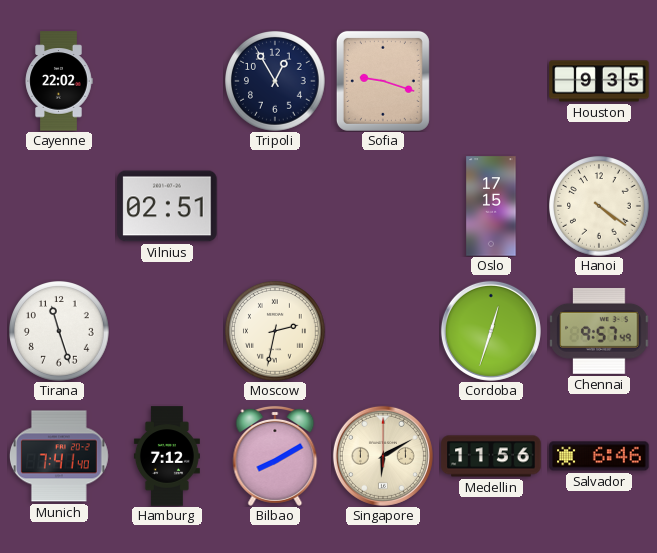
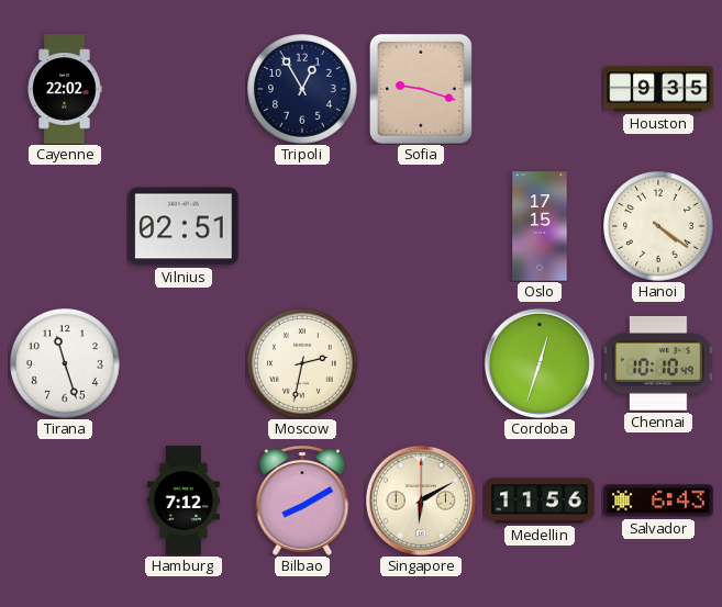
Chennai: 9:57 -> 10:10 (658, 363)
Munich: 7:41 -> none (59, 456)
Salvador: 6:46 -> 6:43 (658, 501)
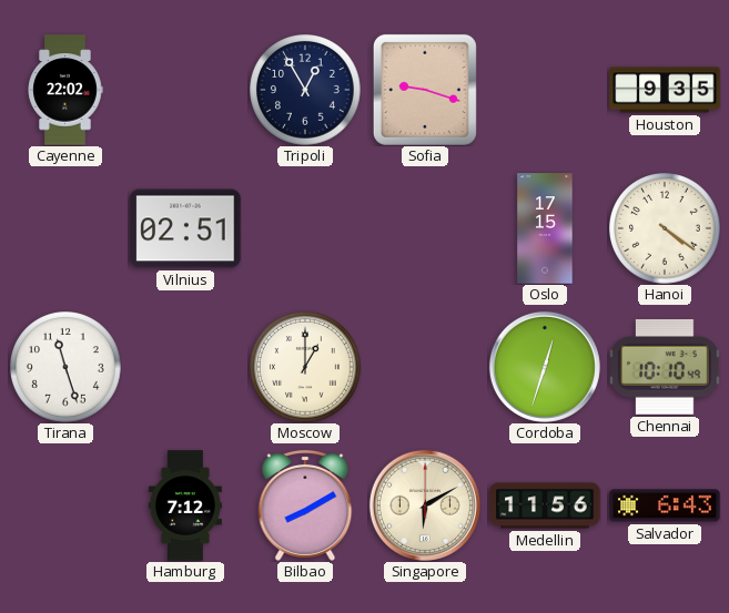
Moscow: 2:32 -> 1:00 (306, 368)
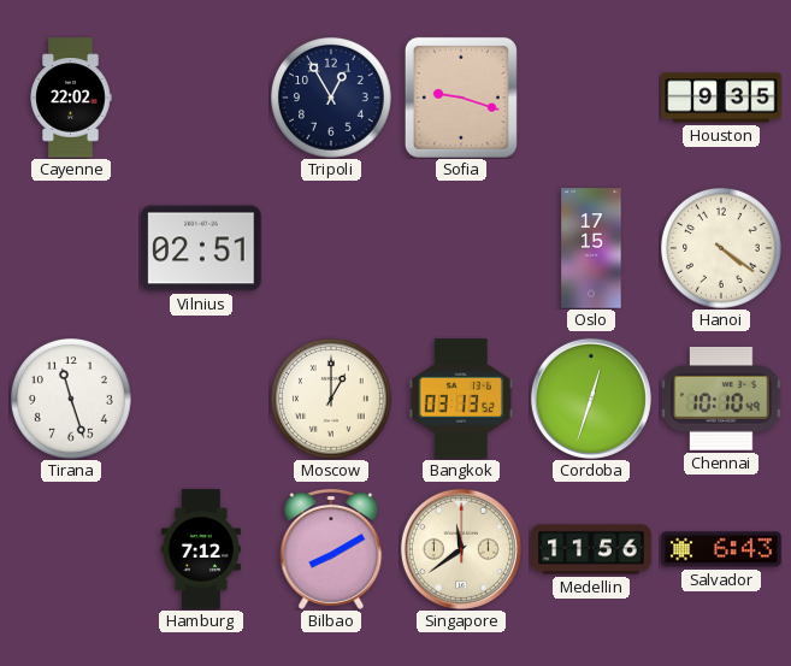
Bangkok: none -> 03:13 (461, 399)
Singapore: 6:10 -> 11:39 (461, 549)
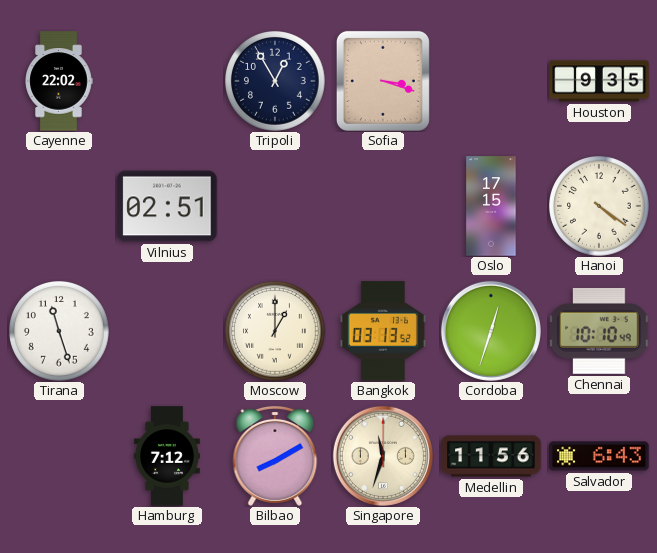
Sofia: 9:18 -> 3:18 (383, 81)
Singapore: 11:39 -> 11:33 (383, 456)
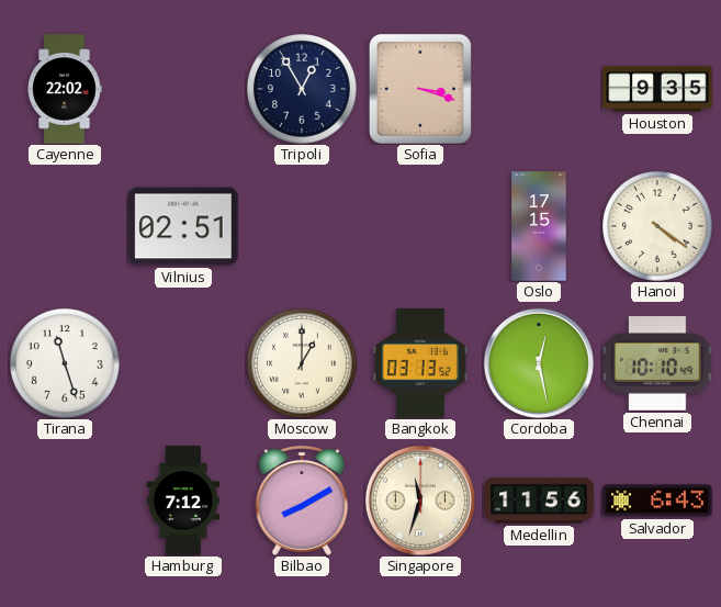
Cordoba: 12:33 -> 12:28 (539, 363)
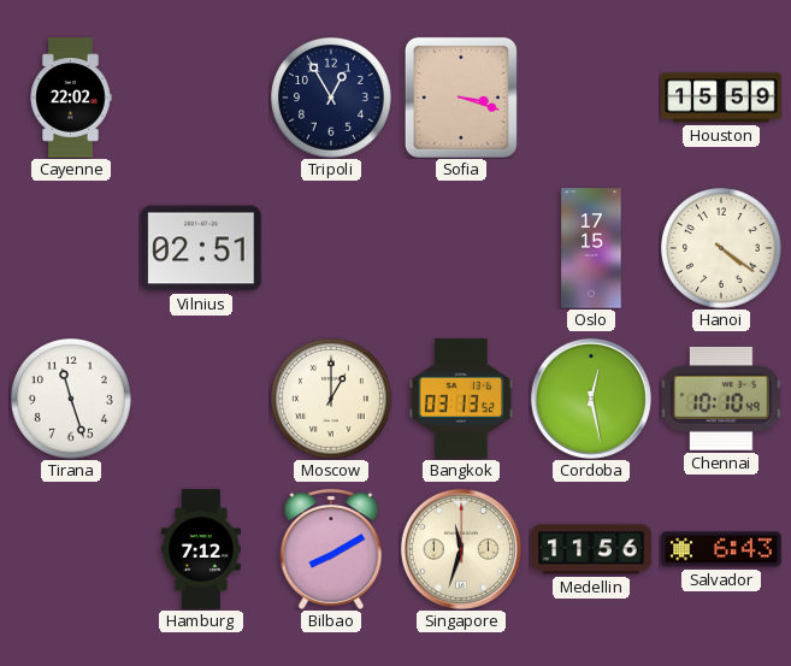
Houston: 9:35 -> 15:59 (721, 98)
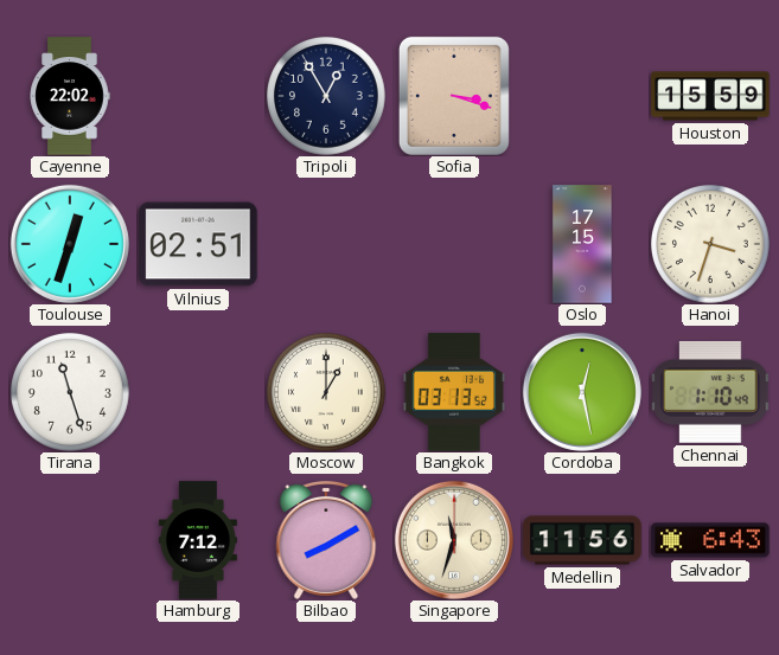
Toulouse: none -> 12:33 (70, 244)
Hanoi: 4:21 -> 3:33 (711, 245)
Chennai: 10:10 -> 1:10 (710, 392)
